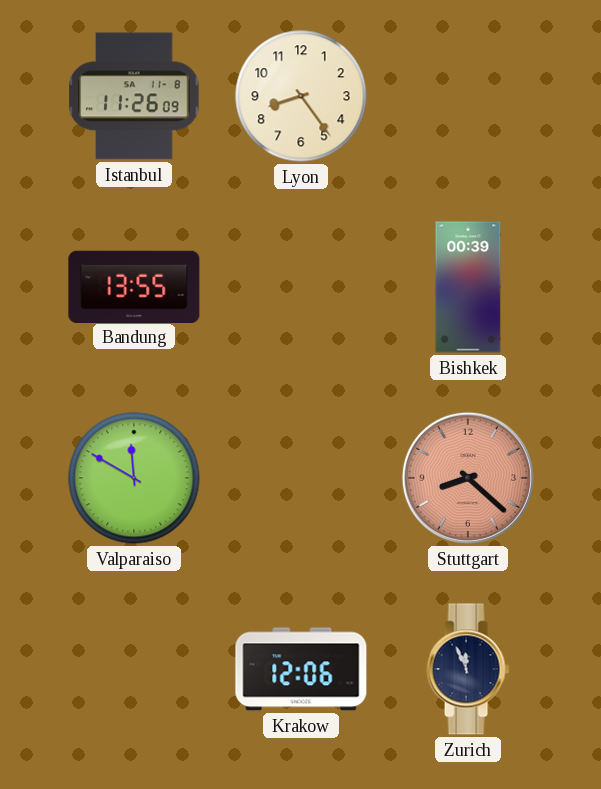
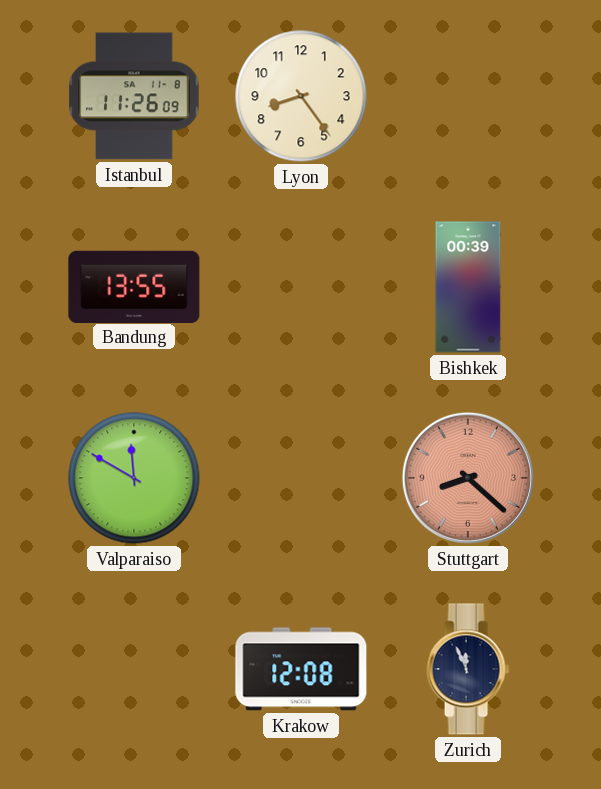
Krakow: 12:06 -> 12:08 (301, 669)
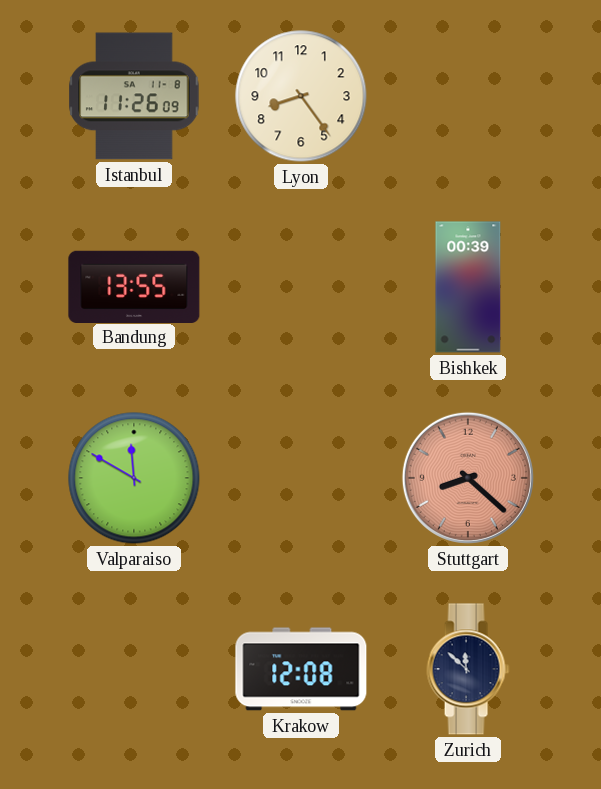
Zurich: 11:56 -> 11:52 (468, 669)
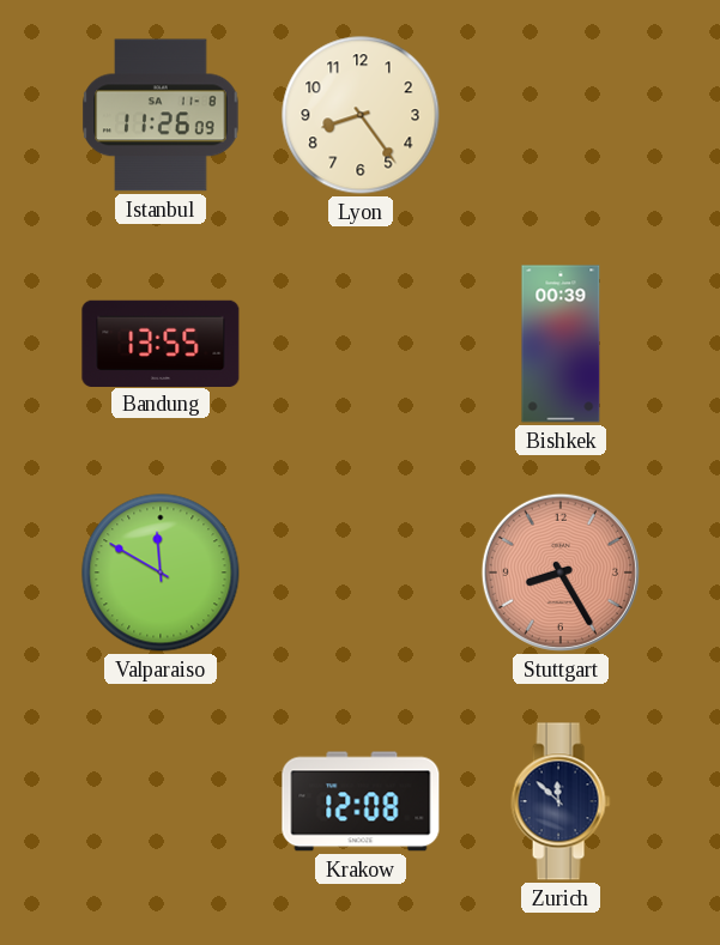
Stuttgart: 8:22 -> 8:25 (561, 573)
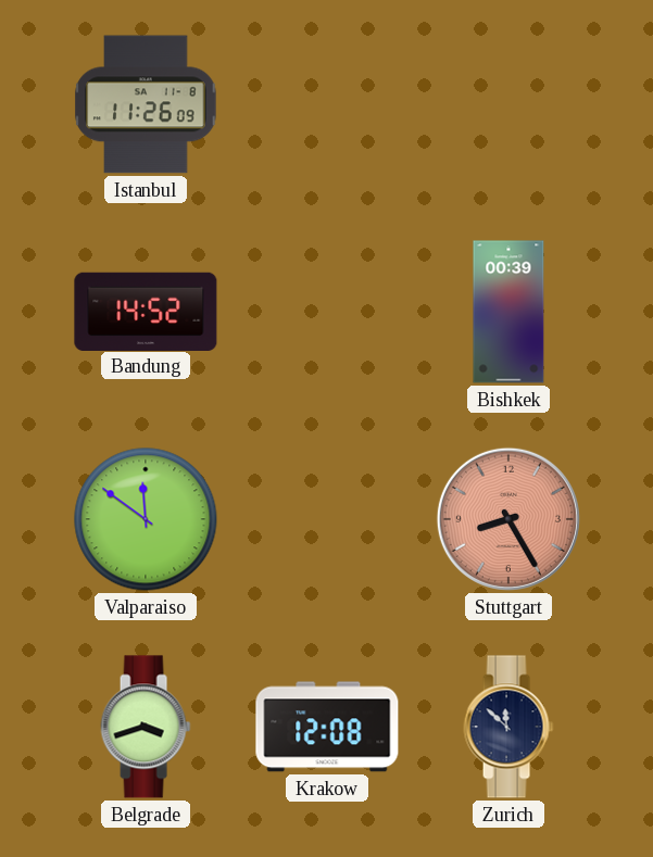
Lyon: 8:24 -> none (361, 115)
Bandung: 13:55 -> 14:52 (146, 311)
Valparaiso: 11:50 -> 11:51 (146, 519)
Belgrade: none -> 3:42 (146, 727)
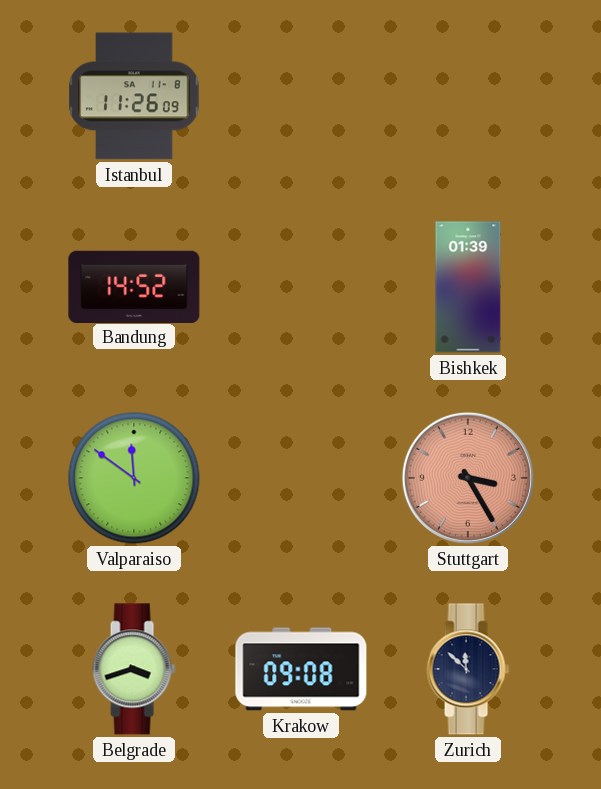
Bishkek: 00:39 -> 01:39 (468, 287)
Stuttgart: 8:25 -> 3:25 (468, 478)
Krakow: 12:08 -> 09:08 (301, 669)
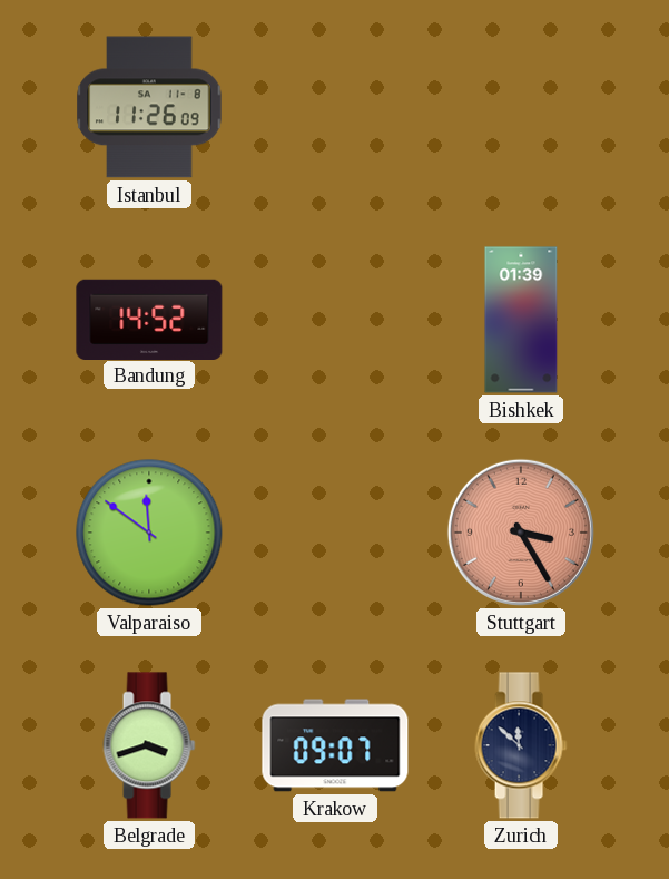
Krakow: 09:08 -> 09:07 (335, 745)
